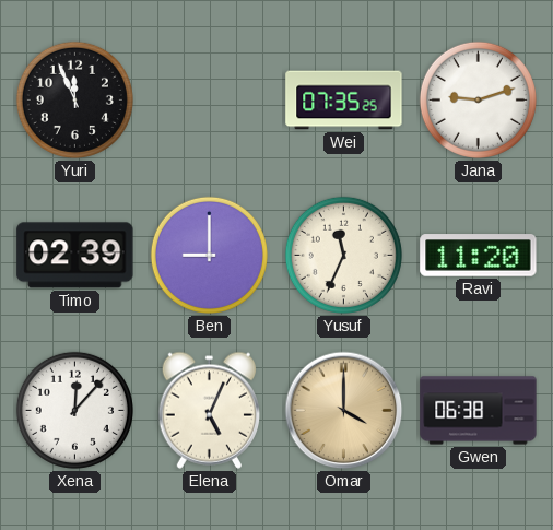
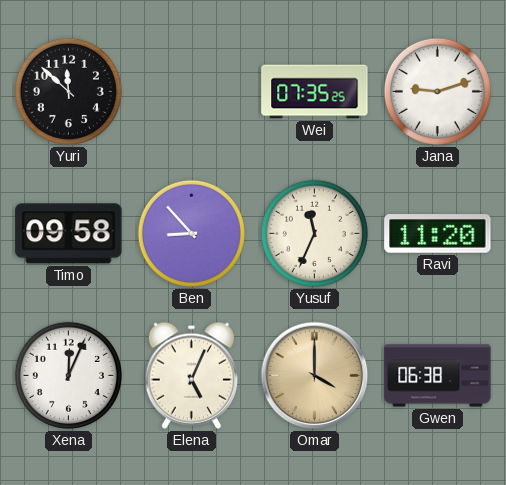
Yuri: 11:56 -> 11:52 (68, 91)
Timo: 02:39 -> 09:58 (69, 234)
Ben: 9:00 -> 8:53 (191, 233)
Xena: 12:07 -> 12:04 (68, 375)
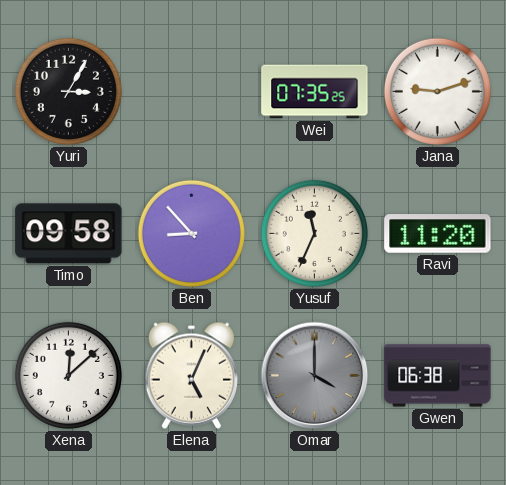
Yuri: 11:52 -> 3:05 (68, 91)
Xena: 12:04 -> 12:08 (68, 375)
Omar dial: champagne -> grey (315, 376)
